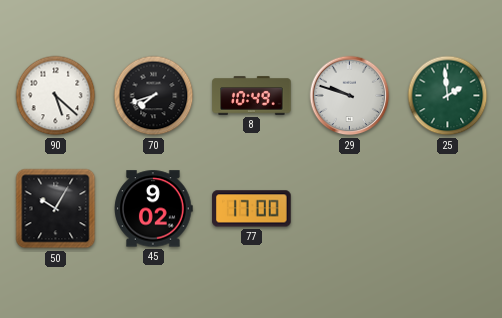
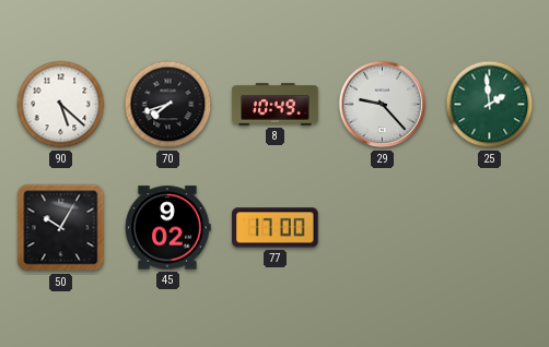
29: 9:48 -> 9:23 (383, 105)
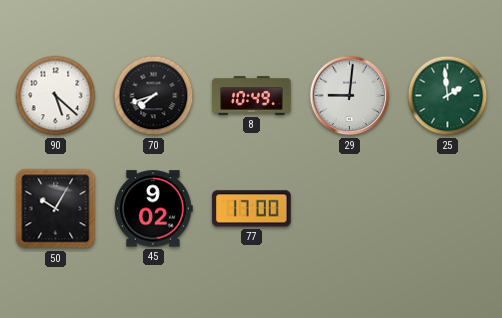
29: 9:23 -> 9:01 (350, 96)
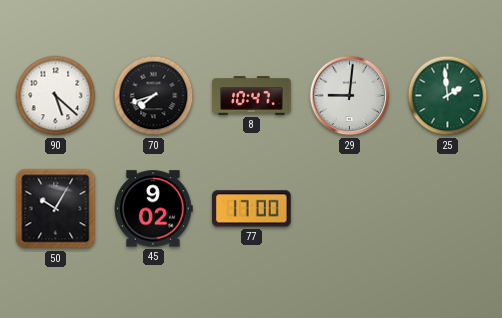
8: 10:49 -> 10:47 (252, 96)
